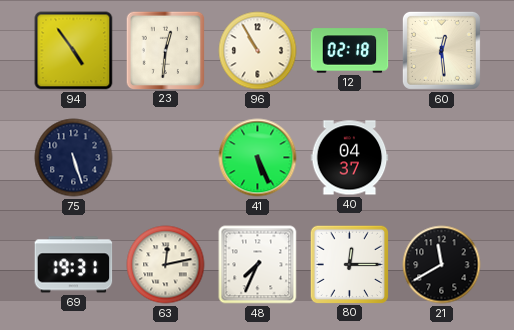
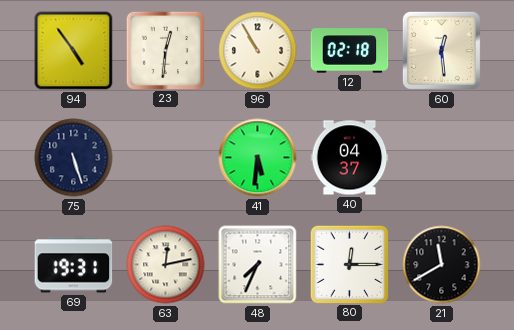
41: 5:26 -> 5:31 (258, 158)
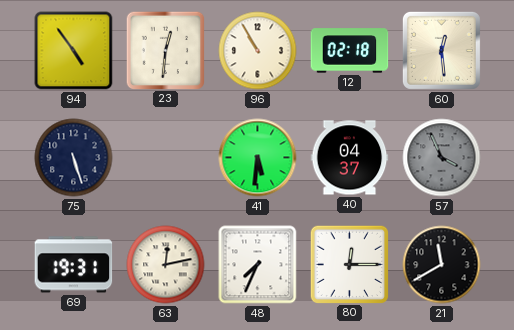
57: none -> 3:56 (442, 158)
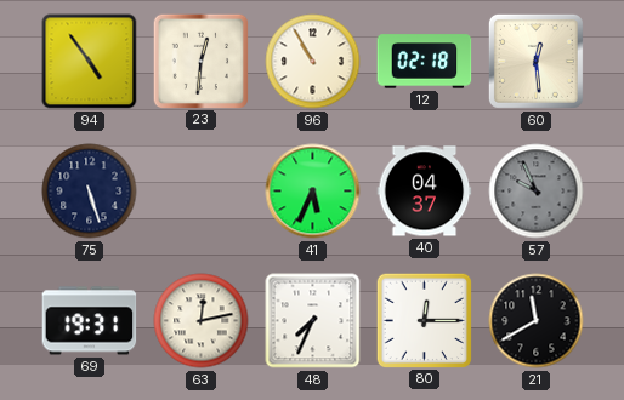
41: 5:31 -> 5:34 (313, 192)
57: 3:56 -> 9:56 (537, 192)
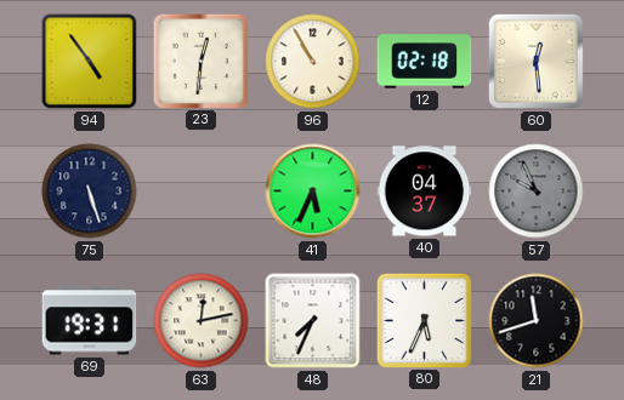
80: 12:15 -> 5:34 (424, 320)
21: 11:40 -> 11:42 (537, 321)
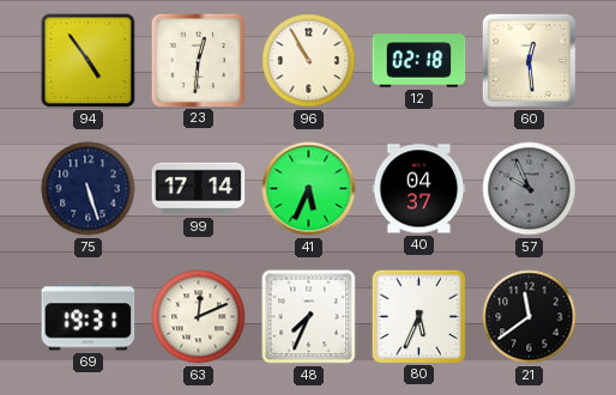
99: none -> 17:14 (199, 189)
63: 12:13 -> 12:11 (199, 317)
21: 11:42 -> 11:39 (530, 317)
